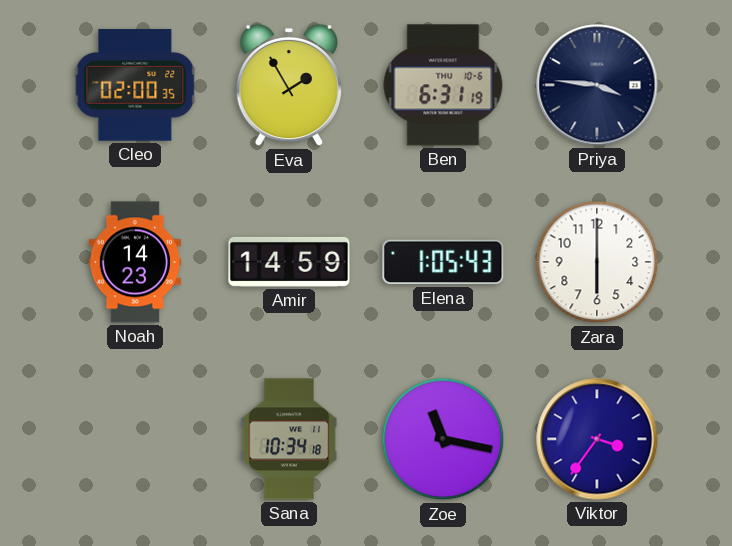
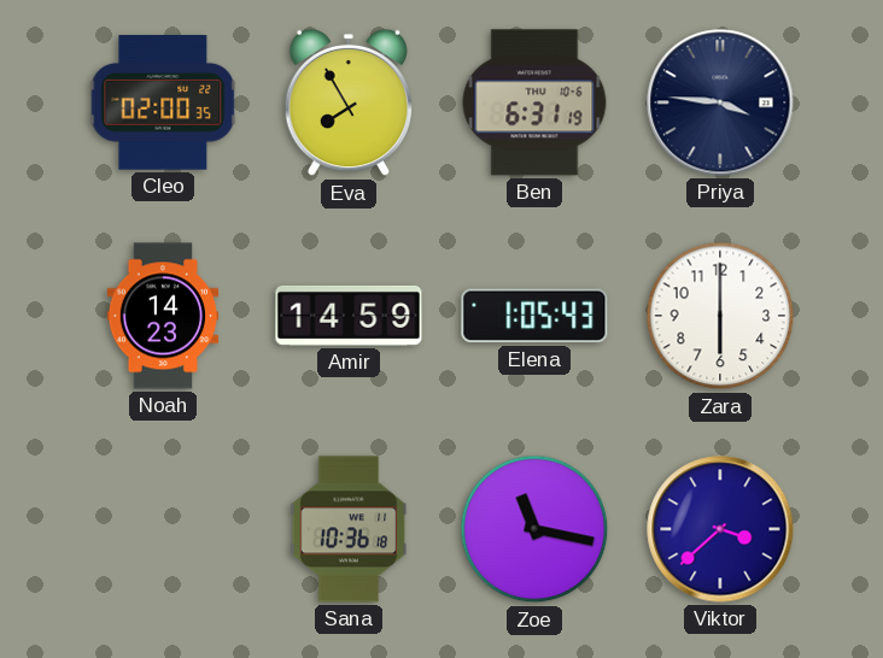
Eva: 1:55 -> 7:55 (347, 102)
Sana: 10:34 -> 10:36 (349, 529)
Viktor: 3:36 -> 3:38 (720, 529)
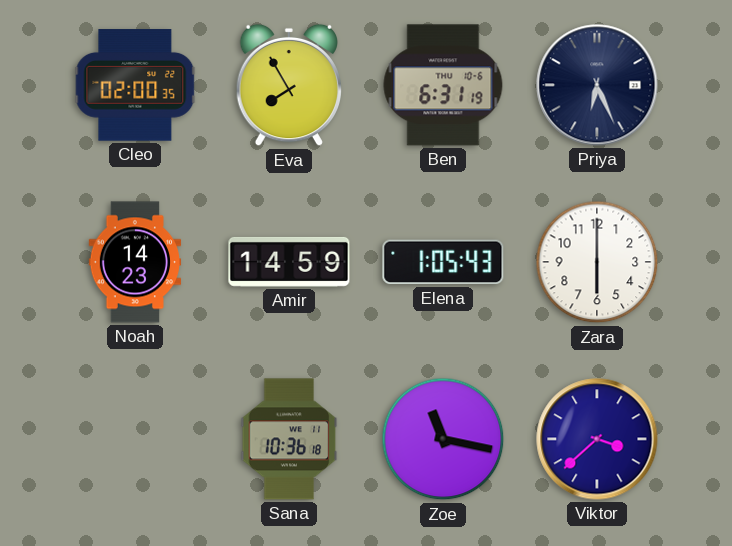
Priya: 3:46 -> 6:26 (597, 85)
